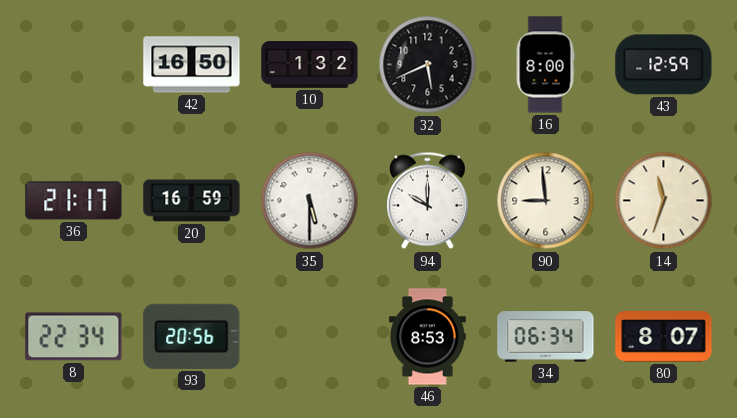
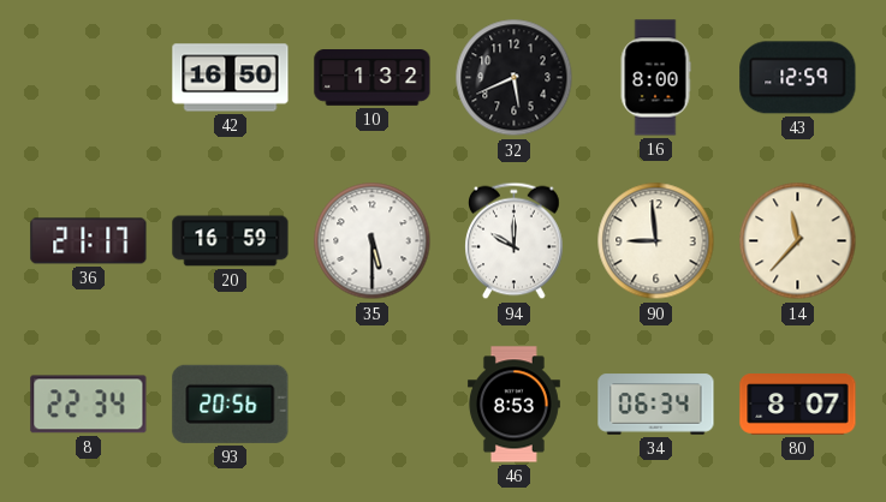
14: 11:33 -> 11:37 (798, 241)
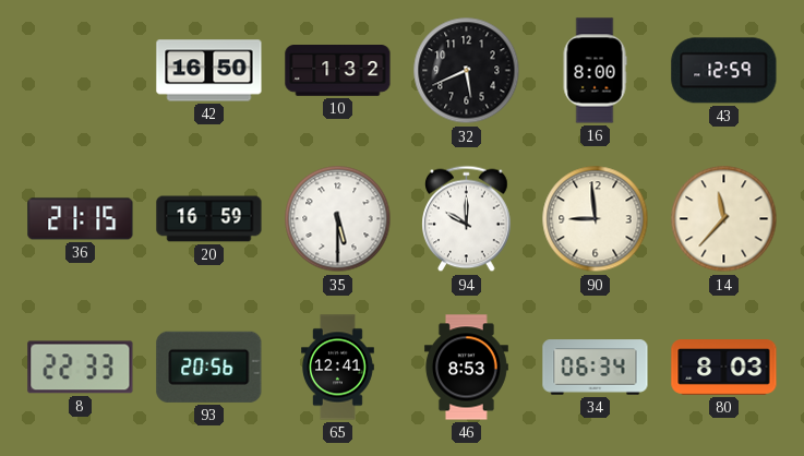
36: 21:17 -> 21:15 (81, 219)
8: 22:34 -> 22:33 (81, 368)
65: none -> 12:41 (338, 368)
80: 8:07 -> 8:03 (724, 368)
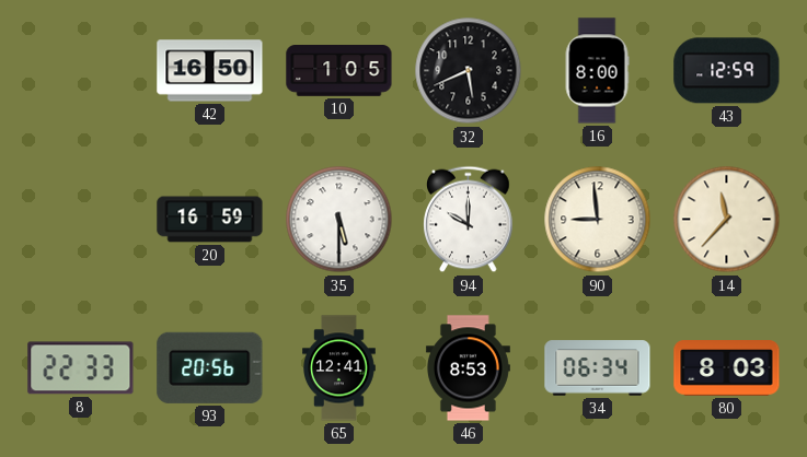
10: 1:32 -> 1:05 (339, 71)
36: 21:15 -> none (81, 219)
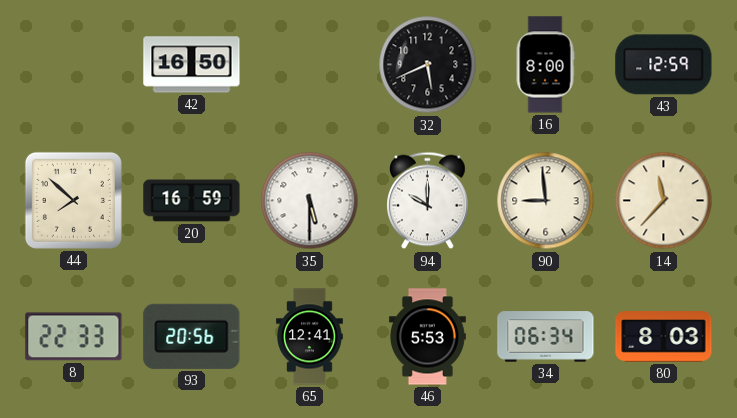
10: 1:05 -> none (339, 71)
44: none -> 7:52 (73, 200)
46: 8:53 -> 5:53 (427, 337)
